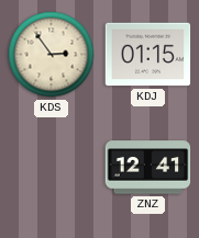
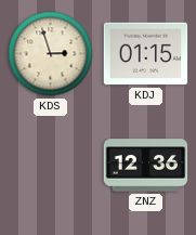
KDS: 2:54 -> 2:57 (51, 54)
ZNZ: 12:41 -> 12:36 (146, 166)
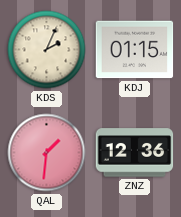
KDS: 2:57 -> 2:04 (47, 50)
QAL: none -> 1:31 (47, 153)
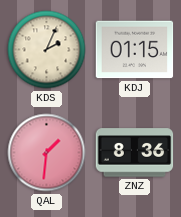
ZNZ: 12:36 -> 8:36 (135, 153)
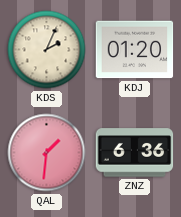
KDJ: 01:15 -> 01:20 (135, 50)
ZNZ: 8:36 -> 6:36 (135, 153)
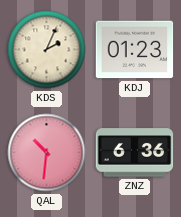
KDJ: 01:20 -> 01:23 (135, 50)
QAL: 1:31 -> 10:31 (47, 153)
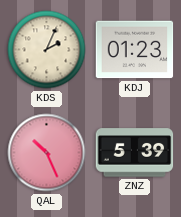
QAL: 10:31 -> 10:26 (47, 153)
ZNZ: 6:36 -> 5:39 (135, 153)
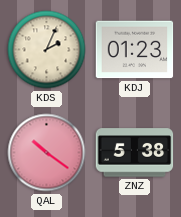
QAL: 10:26 -> 10:21 (47, 153)
ZNZ: 5:39 -> 5:38 (135, 153)
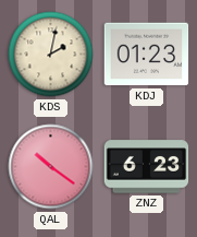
KDS: 2:04 -> 2:02 (51, 55)
ZNZ: 5:38 -> 6:23 (147, 167)
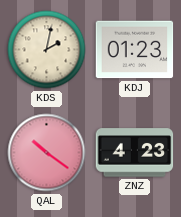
ZNZ: 6:23 -> 4:23 (135, 153)
